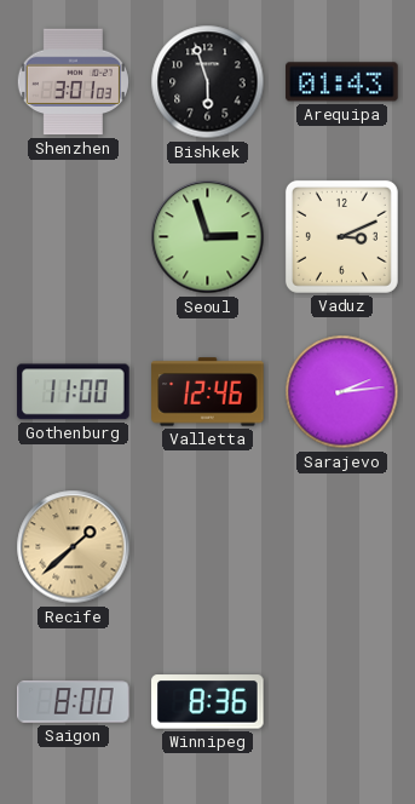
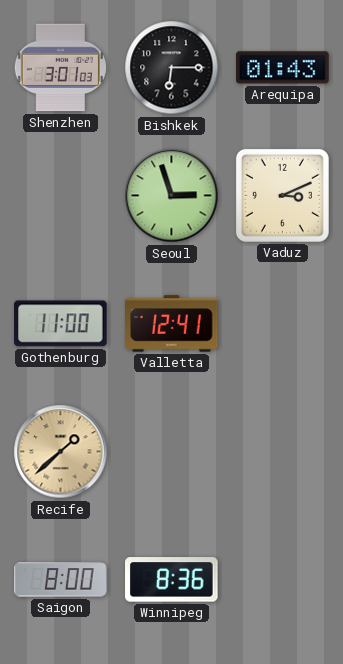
Bishkek: 5:57 -> 6:15 (172, 68)
Valletta: 12:46 -> 12:41 (172, 324)
Sarajevo: 2:14 -> none (342, 392)
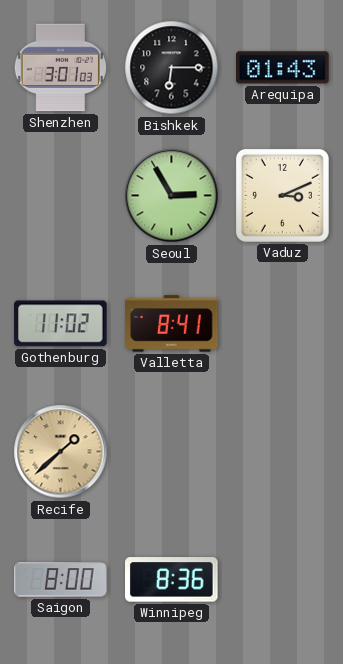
Seoul: 2:57 -> 2:55 (172, 196)
Gothenburg: 11:00 -> 11:02 (61, 324)
Valletta: 12:41 -> 8:41 (172, 324)
